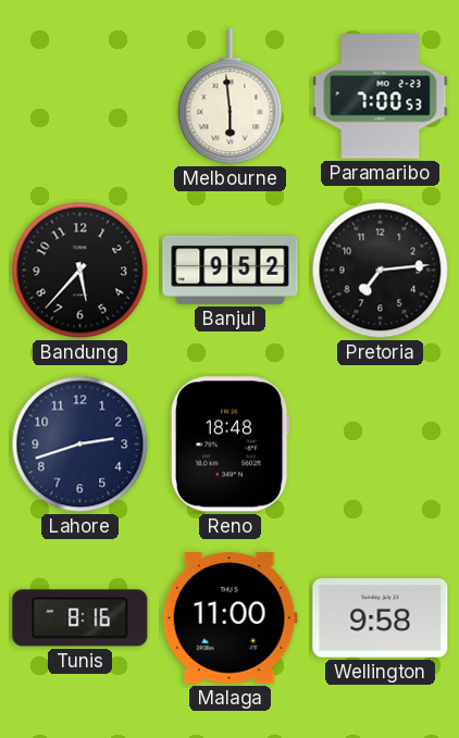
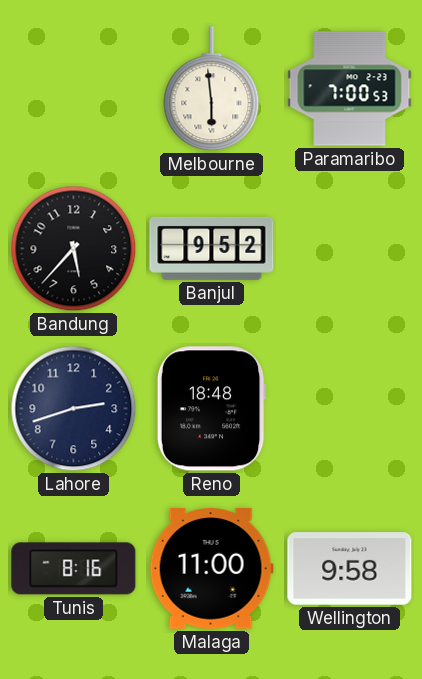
Pretoria: 7:14 -> none (381, 271)
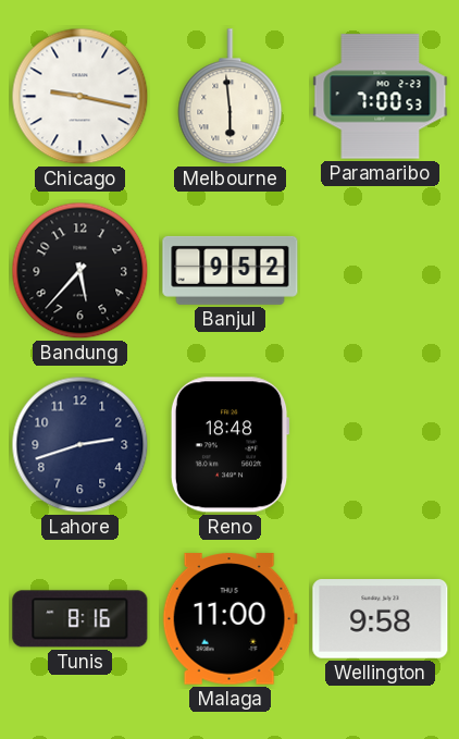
Chicago: none -> 9:17 (80, 97)
